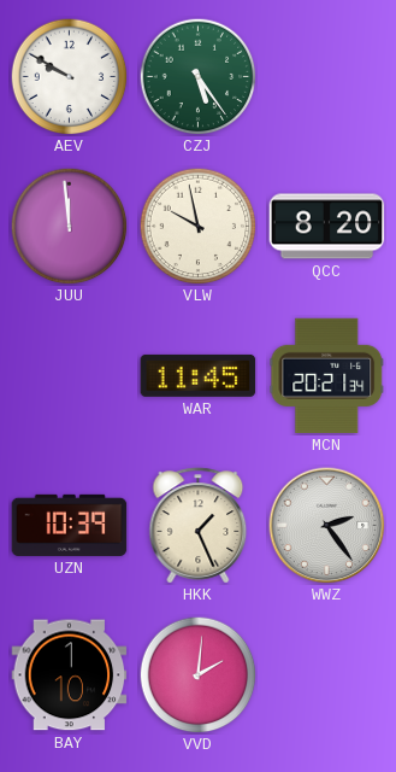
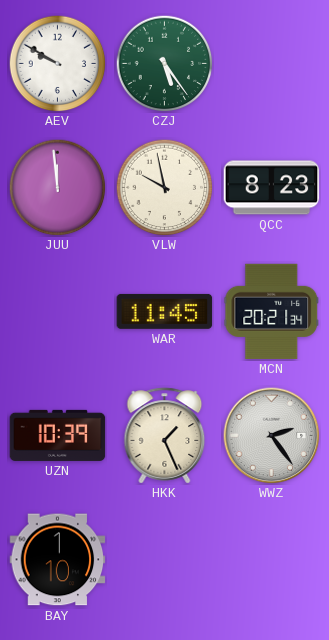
QCC: 8:20 -> 8:23 (272, 188)
VVD: 2:01 -> none (197, 674)
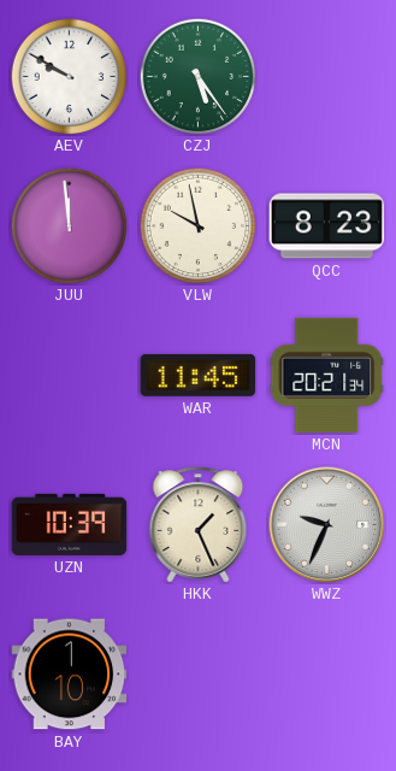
WWZ: 2:24 -> 9:34 (327, 525)
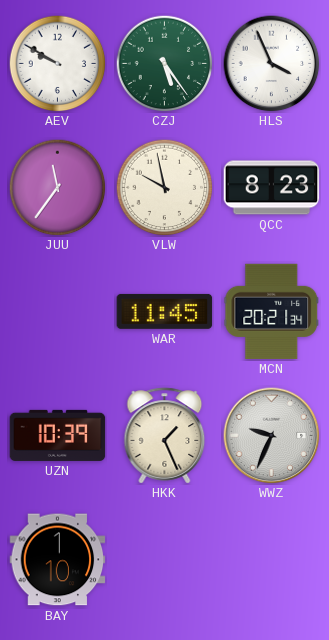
HLS: none -> 3:56 (272, 64)
JUU: 11:59 -> 11:36 (57, 187)
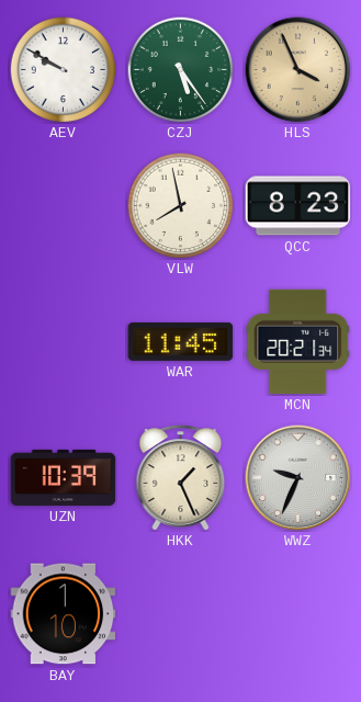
HLS dial: white -> champagne (298, 70)
JUU: 11:36 -> none (57, 187)
VLW: 9:58 -> 7:58 (180, 205)
